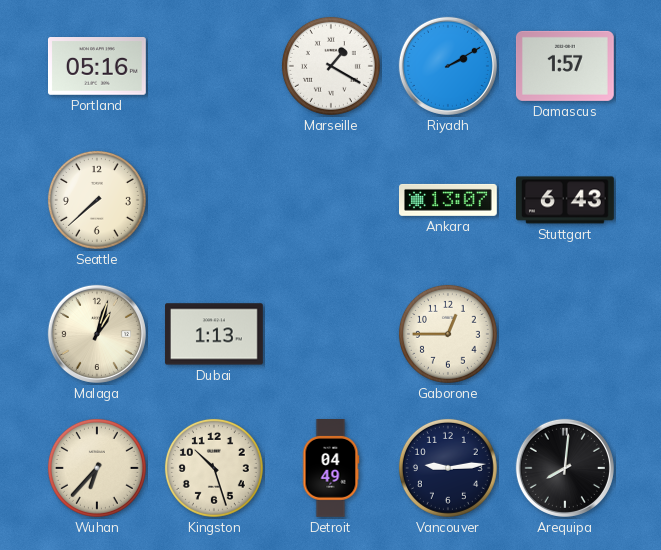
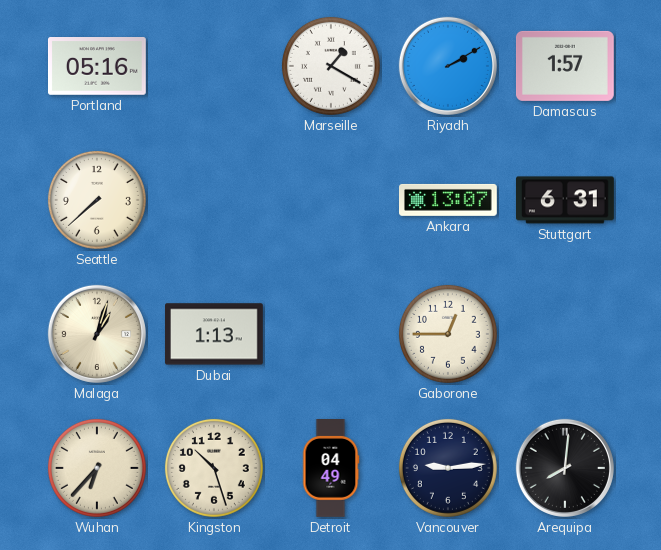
Stuttgart: 6:43 -> 6:31 (566, 200)
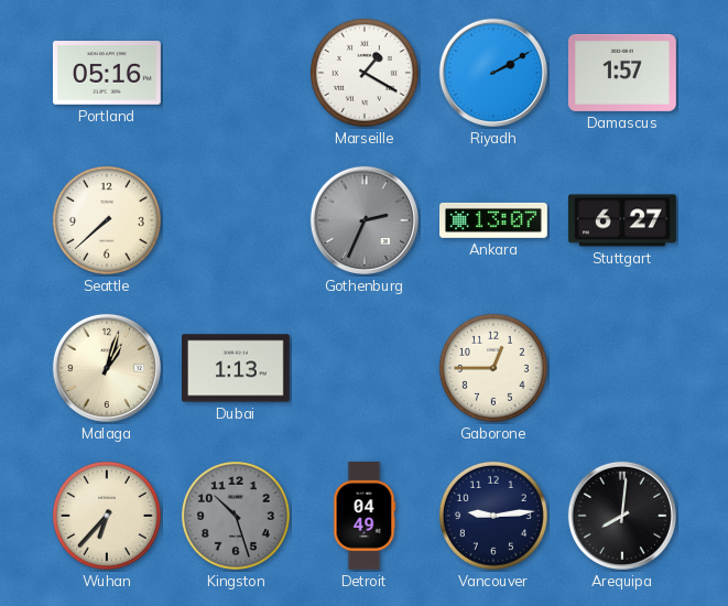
Gothenburg: none -> 2:34 (365, 220)
Stuttgart: 6:31 -> 6:27 (623, 220)
Kingston dial: cream -> grey (236, 516)
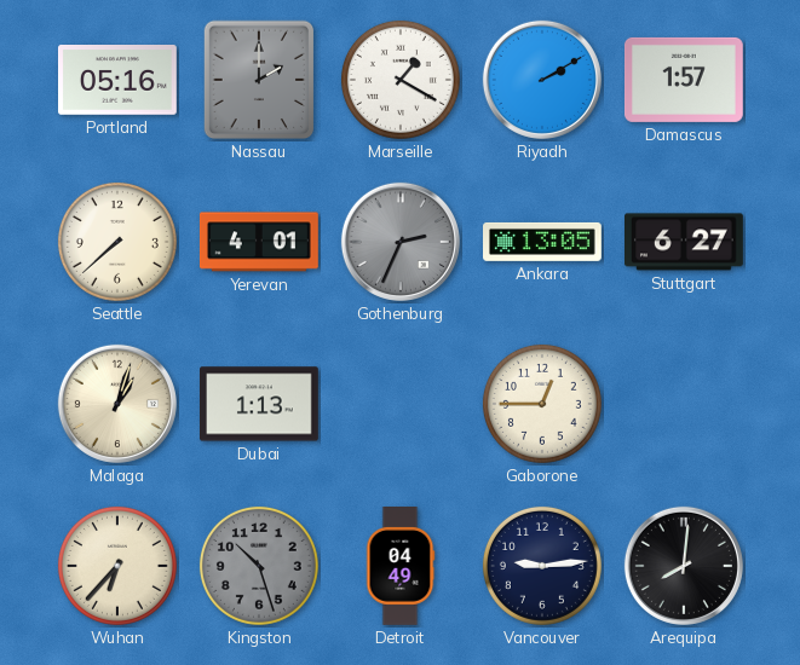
Nassau: none -> 2:00 (259, 80)
Yerevan: none -> 4:01 (259, 242)
Ankara: 13:07 -> 13:05 (543, 242)
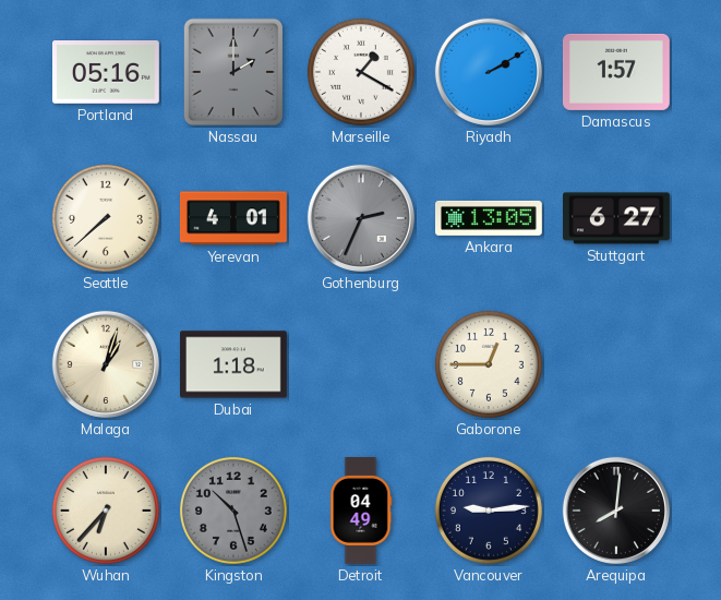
Dubai: 1:13 -> 1:18 (235, 364)
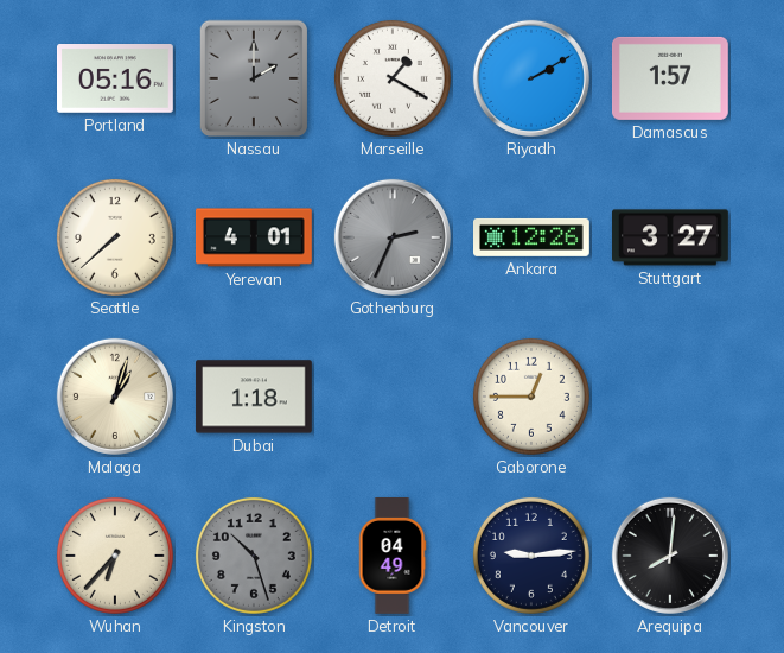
Ankara: 13:05 -> 12:26 (533, 237)
Stuttgart: 6:27 -> 3:27 (671, 237)
